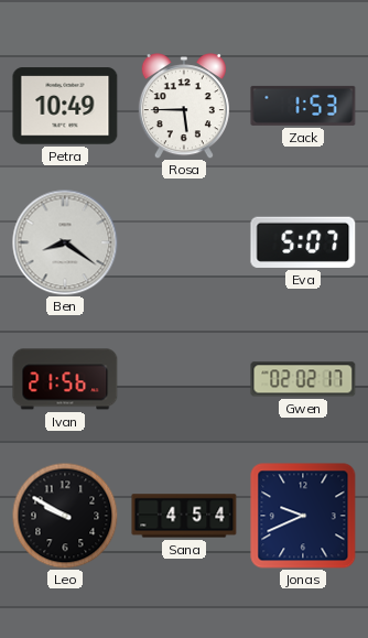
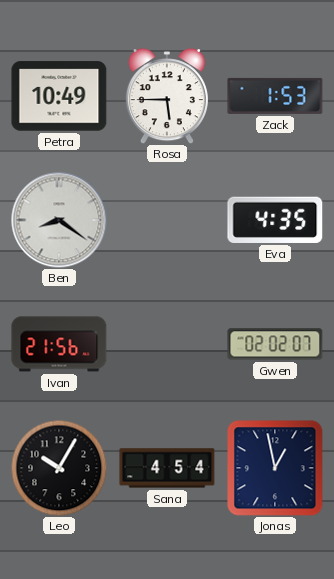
Eva: 5:07 -> 4:35 (275, 220)
Gwen: 02:02:17 -> 02:02:07 (275, 344)
Leo: 9:50 -> 10:05 (59, 468)
Jonas: 9:41 -> 12:58 (275, 468)
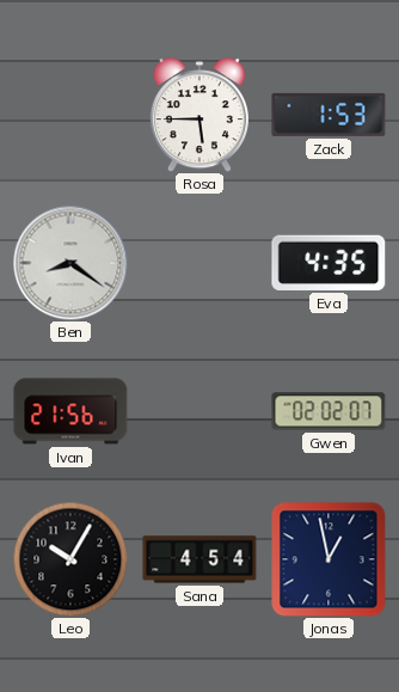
Petra: 10:49 -> none (59, 96)
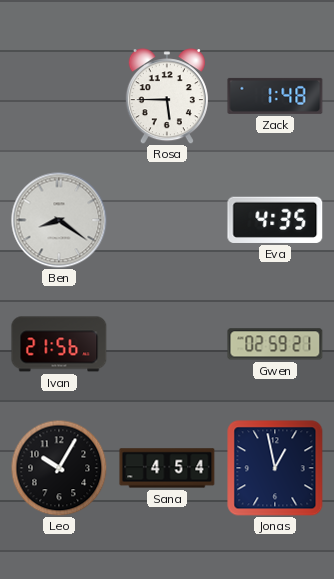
Zack: 1:53 -> 1:48 (275, 96)
Gwen: 02:02 -> 02:59 (275, 344)
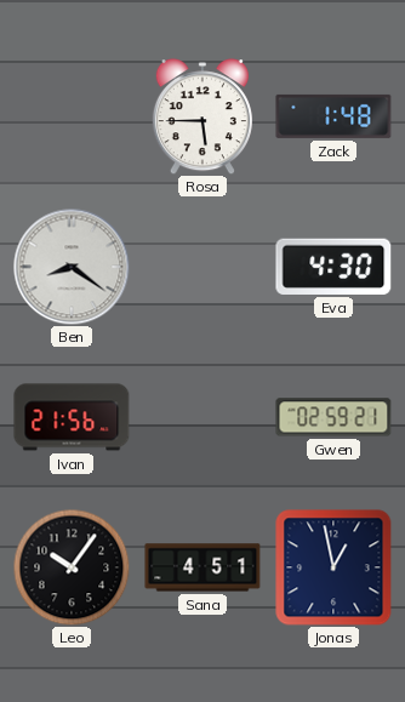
Eva: 4:35 -> 4:30 (333, 267)
Leo: 10:05 -> 10:06 (72, 567)
Sana: 4:54 -> 4:51 (202, 567)
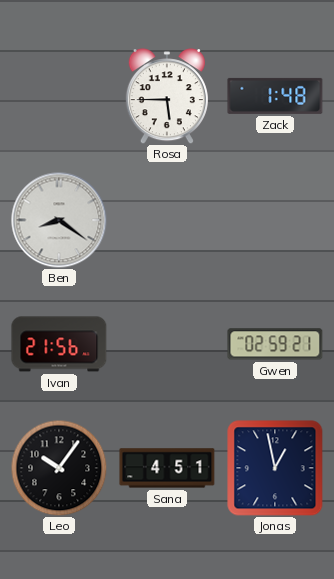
Eva: 4:30 -> none (333, 267)
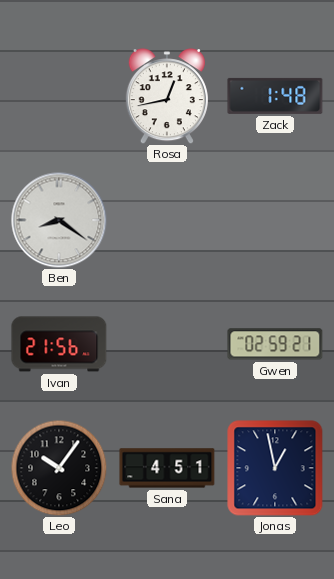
Rosa: 5:45 -> 12:43 (167, 96)
